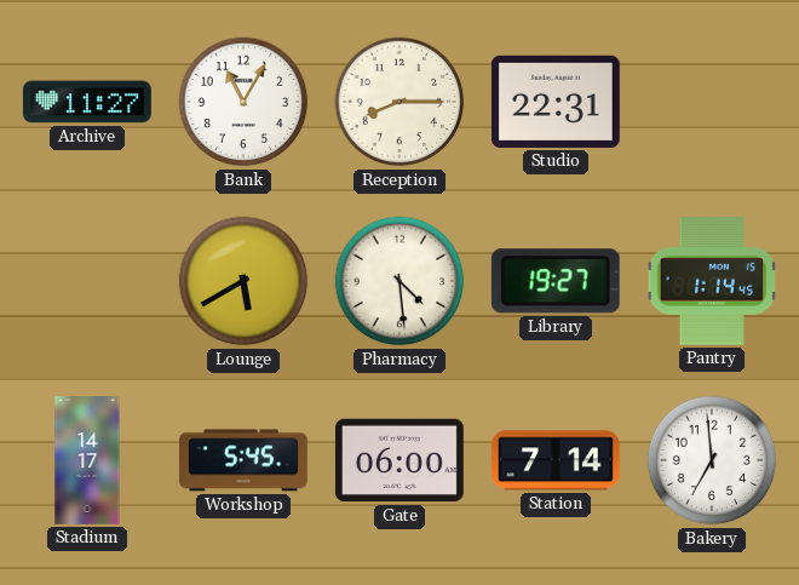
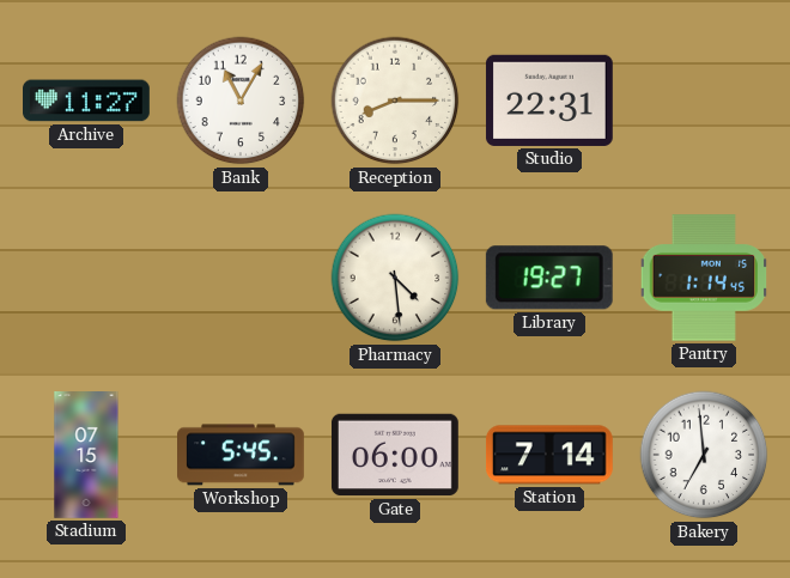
Lounge: 5:40 -> none (243, 281)
Stadium: 14:17 -> 07:15 (86, 456)
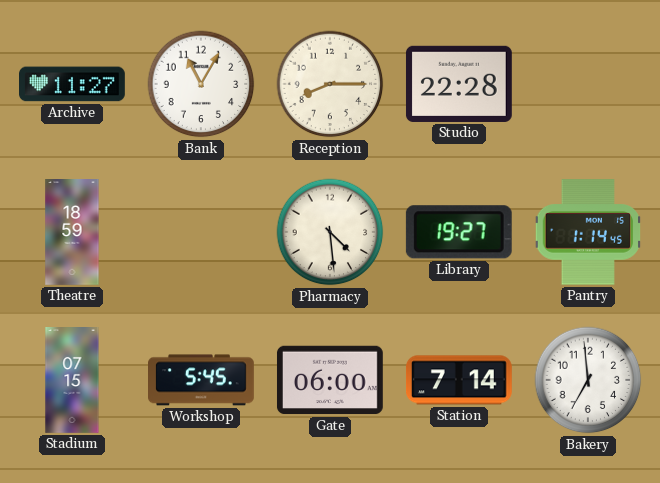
Studio: 22:31 -> 22:28 (459, 84)
Theatre: none -> 18:59 (72, 233)
